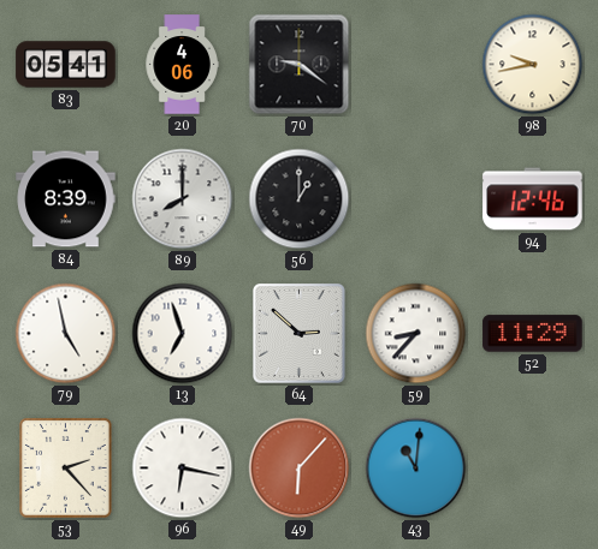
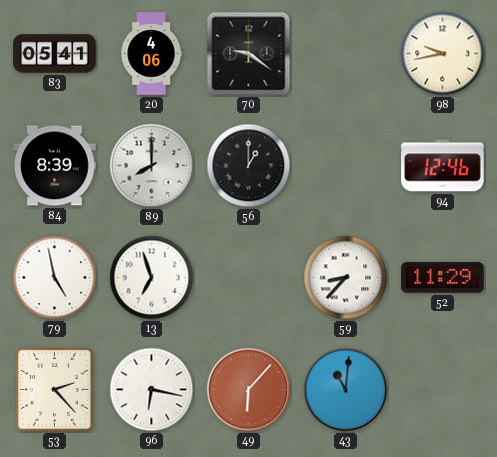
64: 2:52 -> none (300, 334)
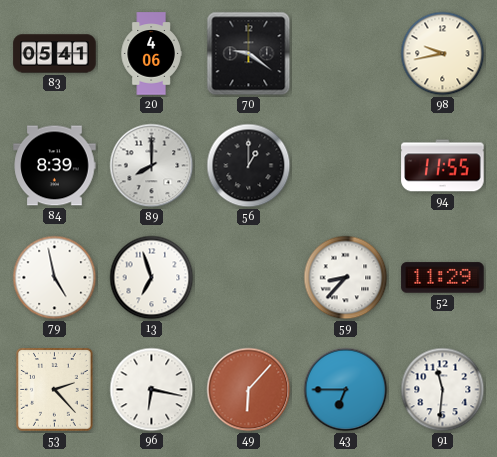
94: 12:46 -> 11:55 (443, 166)
43: 11:01 -> 6:45 (346, 390)
91: none -> 11:31 (443, 390)
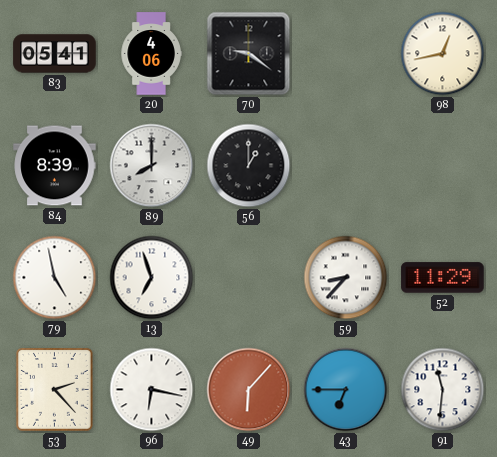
98: 9:43 -> 12:43 (443, 54)
94: 11:55 -> none (443, 166)
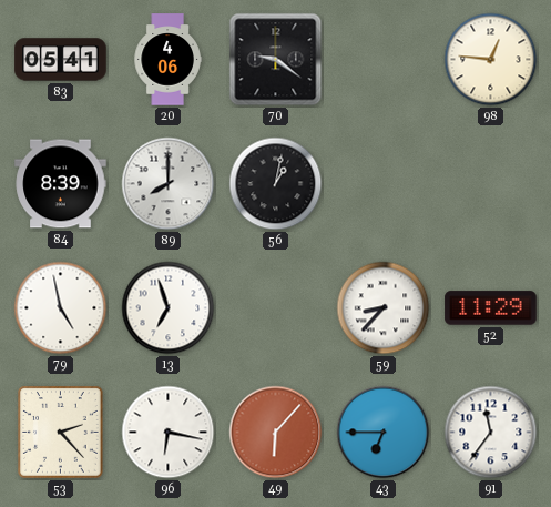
98: 12:43 -> 12:46 (491, 60)
56: 1:00 -> 1:02 (276, 184)
91: 11:31 -> 11:36 (491, 433)
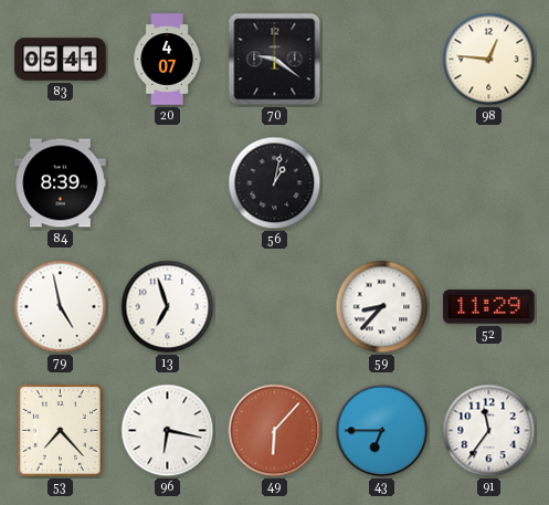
20: 4:06 -> 4:07 (167, 60)
89: 8:00 -> none (169, 184)
53: 2:23 -> 7:23 (61, 431)
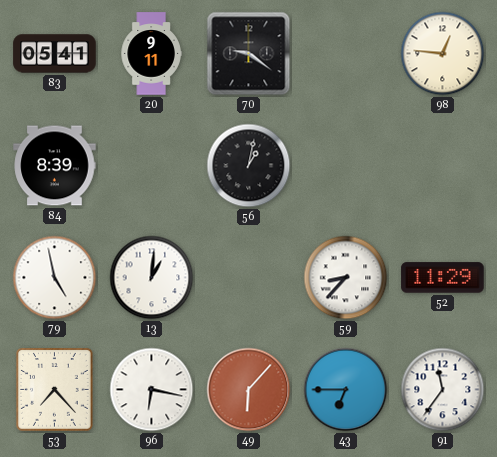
20: 4:07 -> 9:11 (151, 54)
13: 6:57 -> 1:01 (152, 278)
